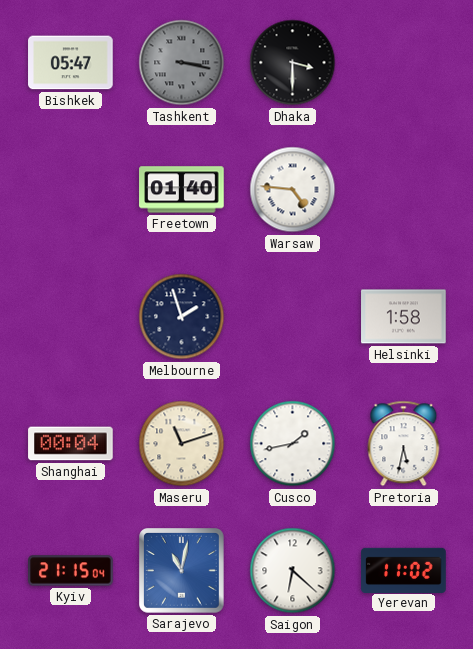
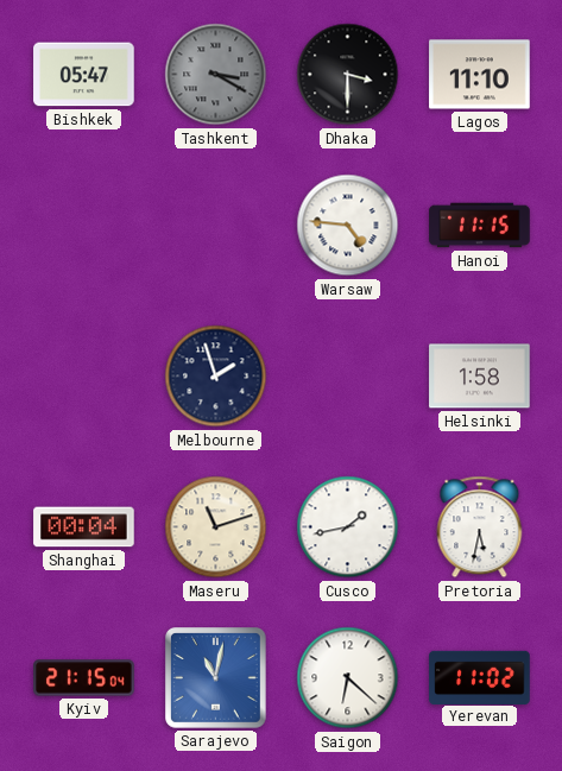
Tashkent: 3:17 -> 3:20 (216, 75)
Lagos: none -> 11:10 (480, 75)
Freetown: 01:40 -> none (182, 190)
Hanoi: none -> 11:15 (480, 226)
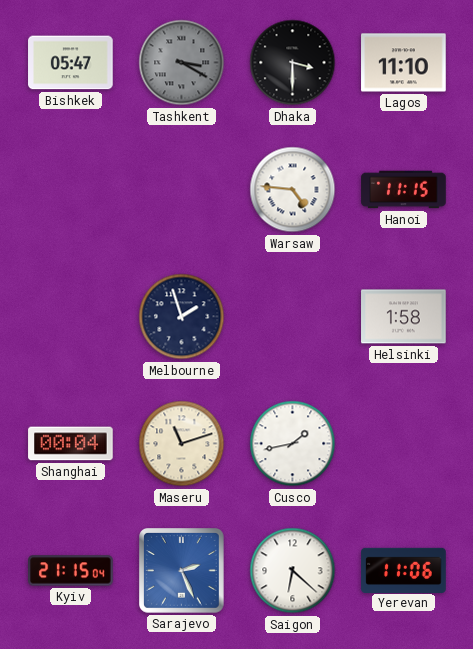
Pretoria: 5:32 -> none (480, 527)
Sarajevo: 11:02 -> 2:26 (182, 571)
Yerevan: 11:02 -> 11:06 (404, 570)
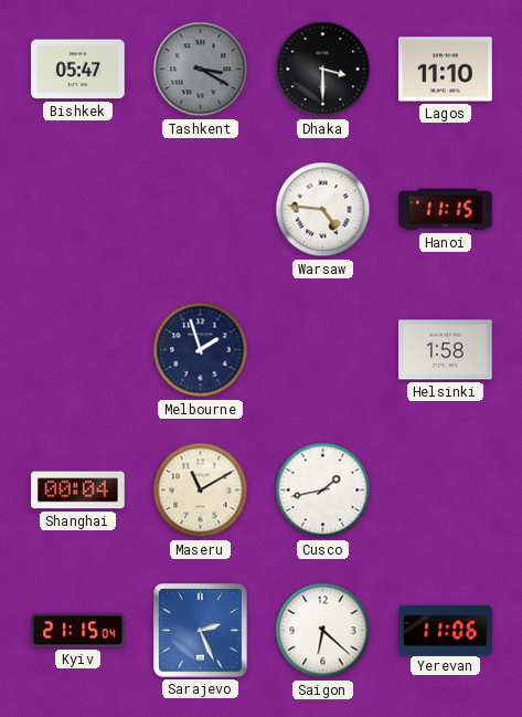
Maseru: 11:12 -> 11:10 (201, 491)
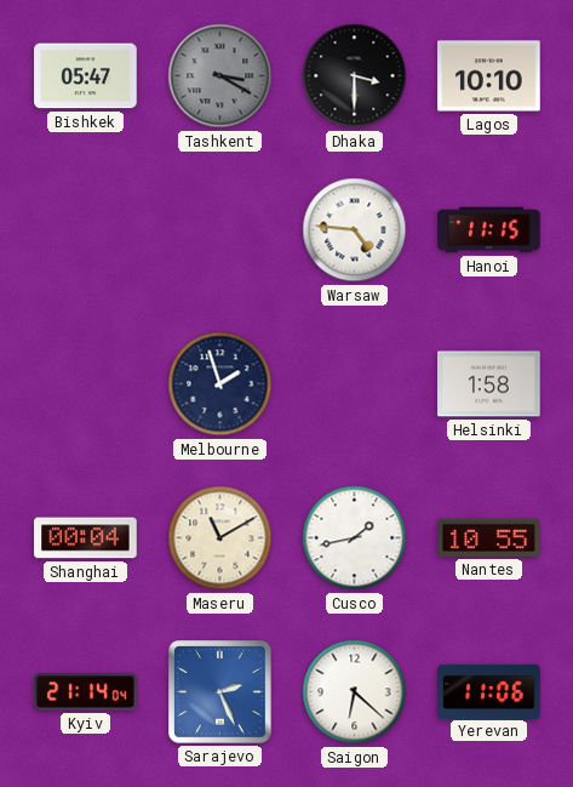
Lagos: 11:10 -> 10:10 (489, 76)
Nantes: none -> 10:55 (489, 537)
Kyiv: 21:15 -> 21:14 (86, 692)
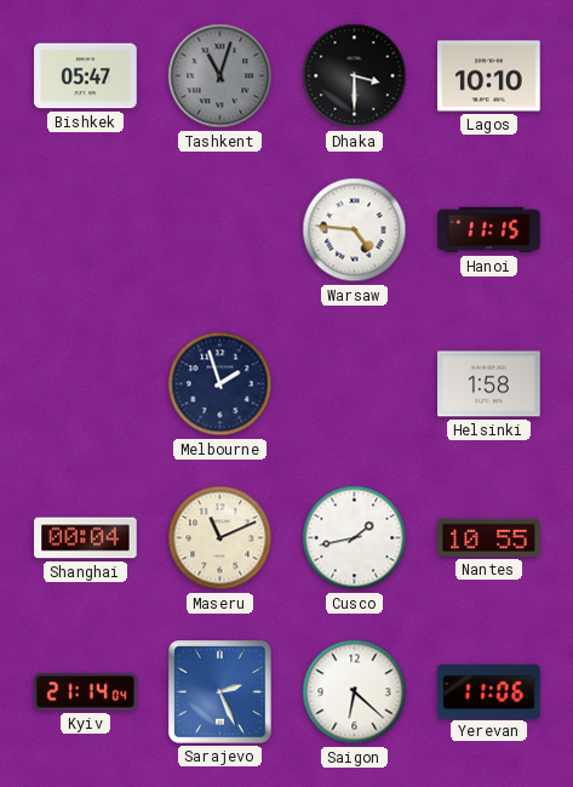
Tashkent: 3:20 -> 11:03 (220, 76)
Maseru: 11:10 -> 11:11 (220, 538)
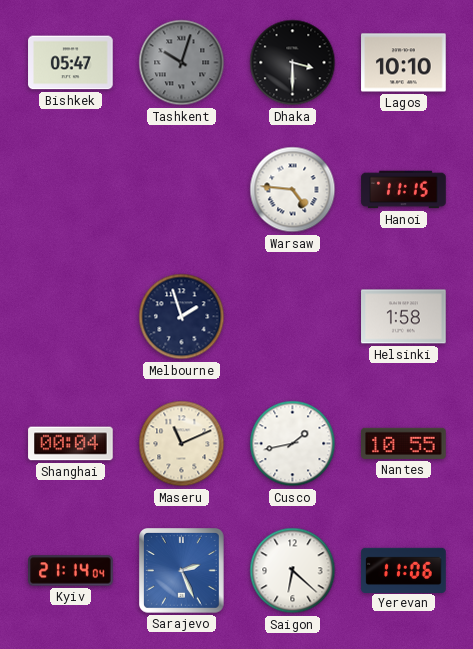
Tashkent: 11:03 -> 10:03 (182, 63)
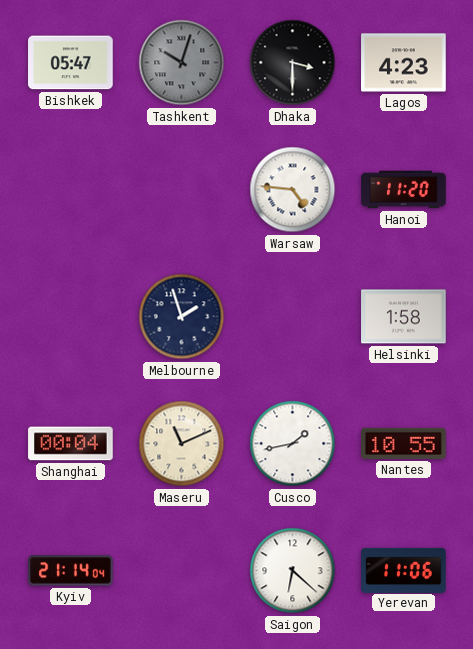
Lagos: 10:10 -> 4:23 (404, 63)
Hanoi: 11:15 -> 11:20 (404, 190)
Sarajevo: 2:26 -> none (182, 571)
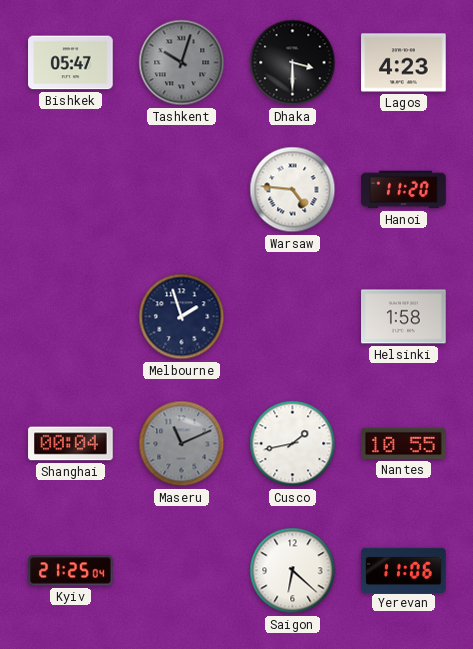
Maseru dial: cream -> grey (182, 444)
Kyiv: 21:14 -> 21:25 (71, 571)
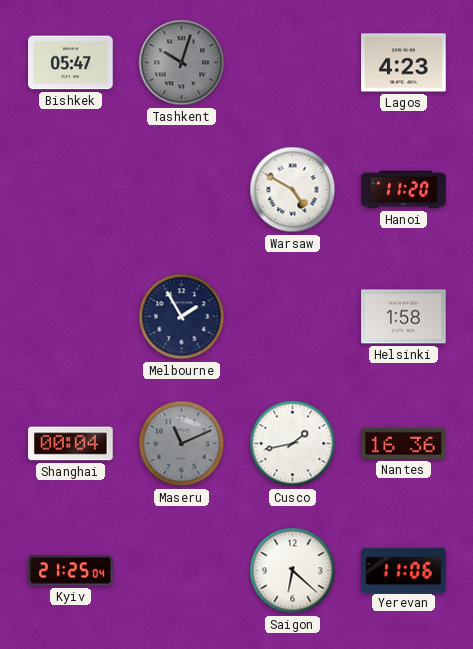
Dhaka: 3:30 -> none (293, 63)
Warsaw: 4:46 -> 4:50 (293, 190)
Melbourne: 1:57 -> 1:55 (182, 317)
Nantes: 10:55 -> 16:36 (404, 443)
